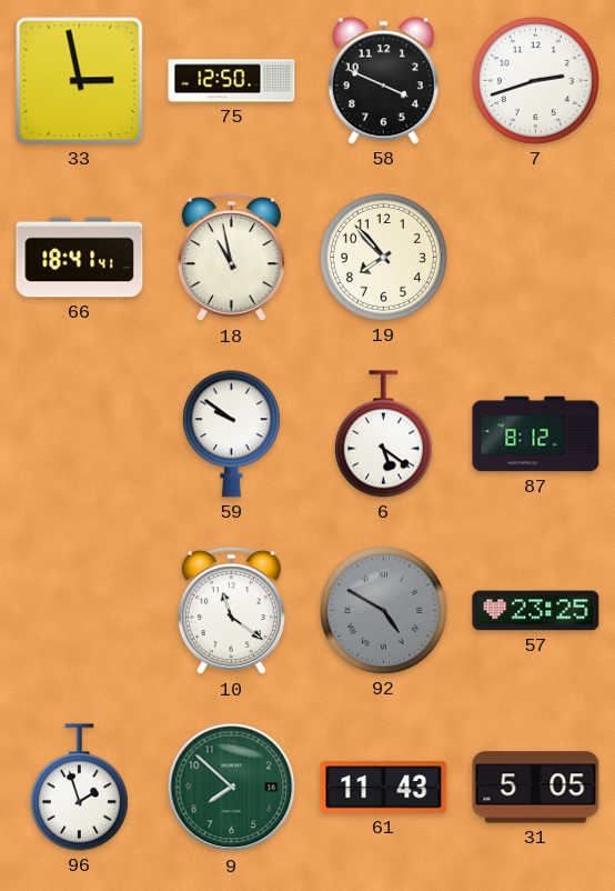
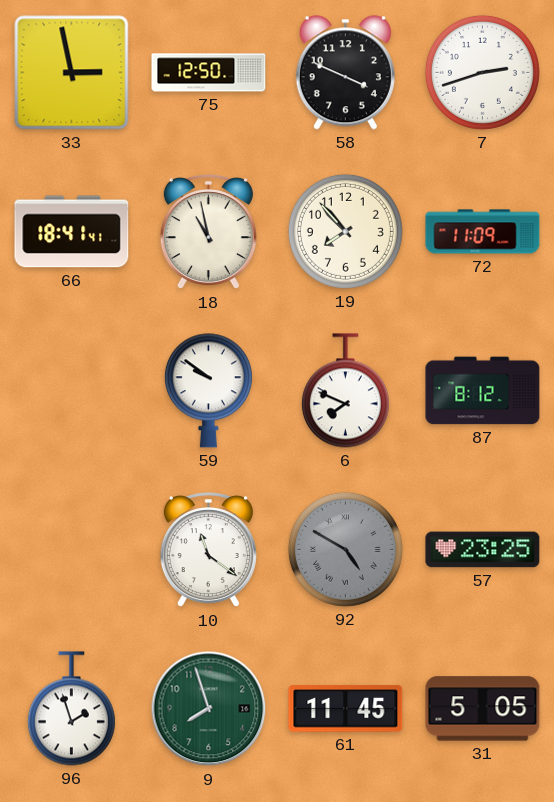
72: none -> 11:09 (483, 232)
6: 5:21 -> 7:49 (345, 391)
9: 7:52 -> 7:57 (209, 709)
61: 11:43 -> 11:45 (346, 709)
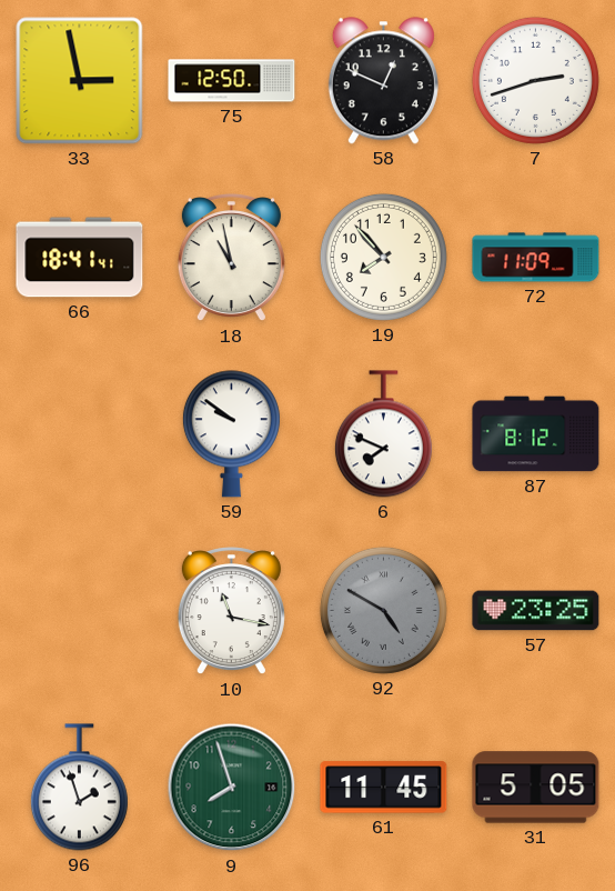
58: 3:49 -> 12:49 (383, 81)
10: 11:21 -> 11:17 (231, 611)
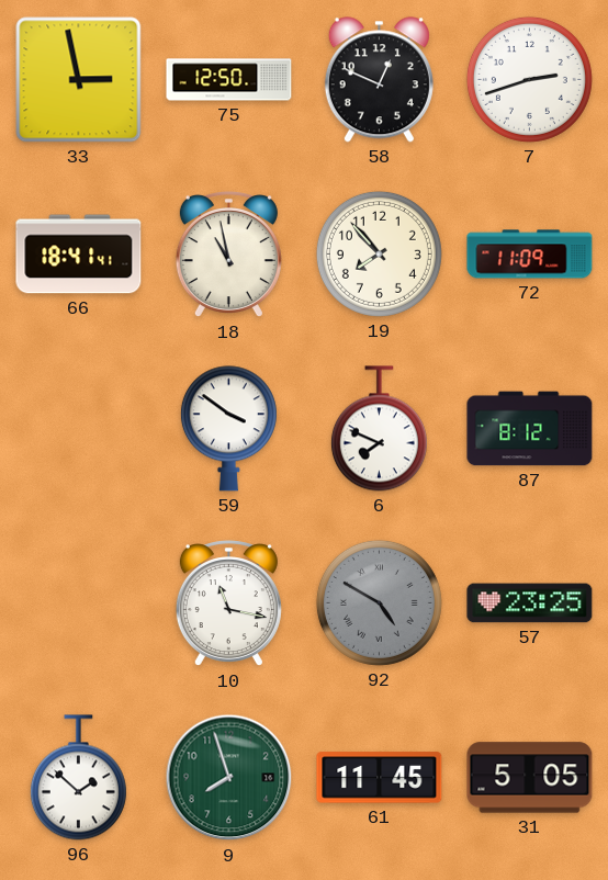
59: 9:51 -> 3:51 (228, 429)
96: 1:57 -> 1:52 (78, 778)
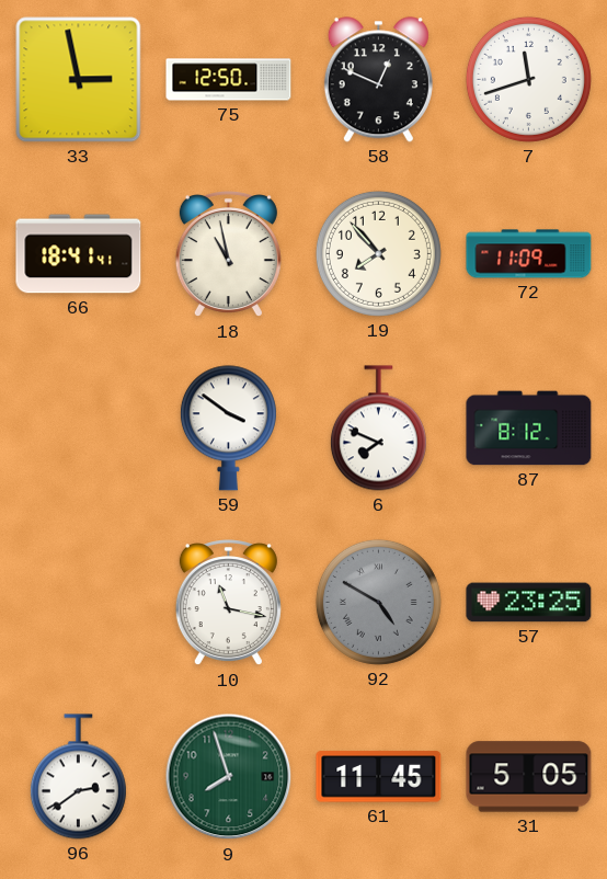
7: 2:42 -> 11:42 (528, 79)
96: 1:52 -> 2:39 (78, 777)
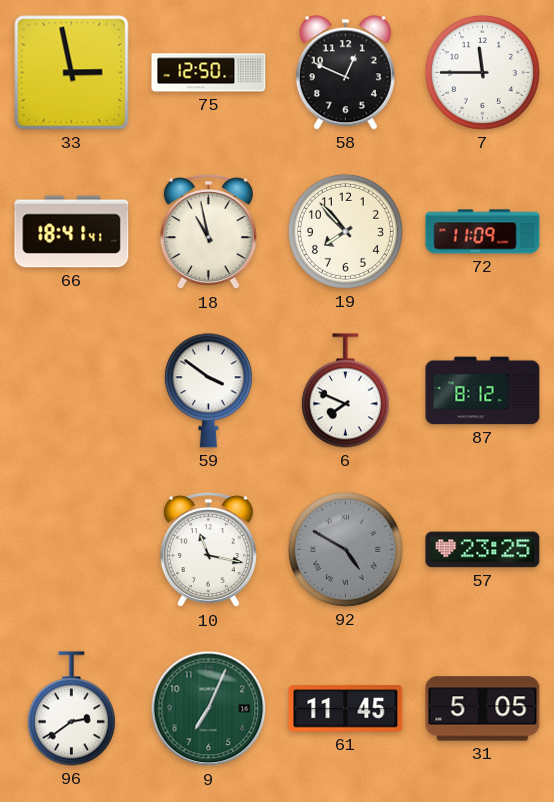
7: 11:42 -> 11:45 (482, 72)
9: 7:57 -> 7:04 (209, 709)
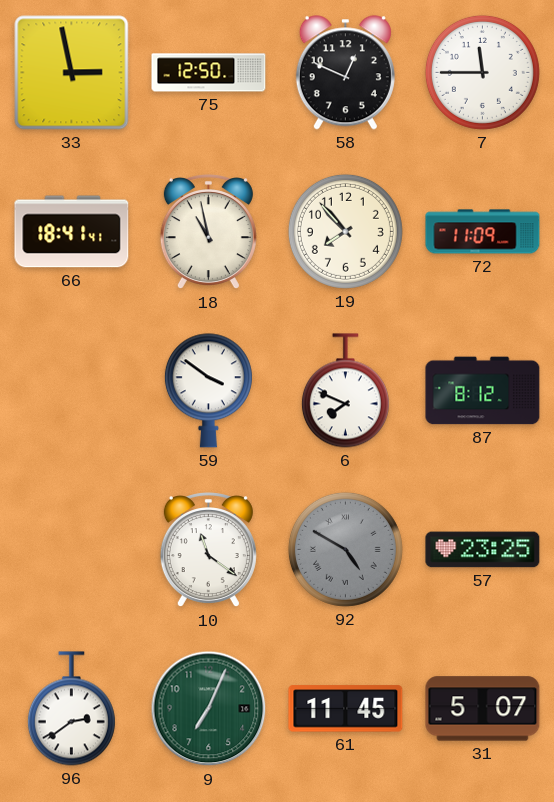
10: 11:17 -> 11:21 (208, 550)
31: 5:05 -> 5:07 (483, 709)
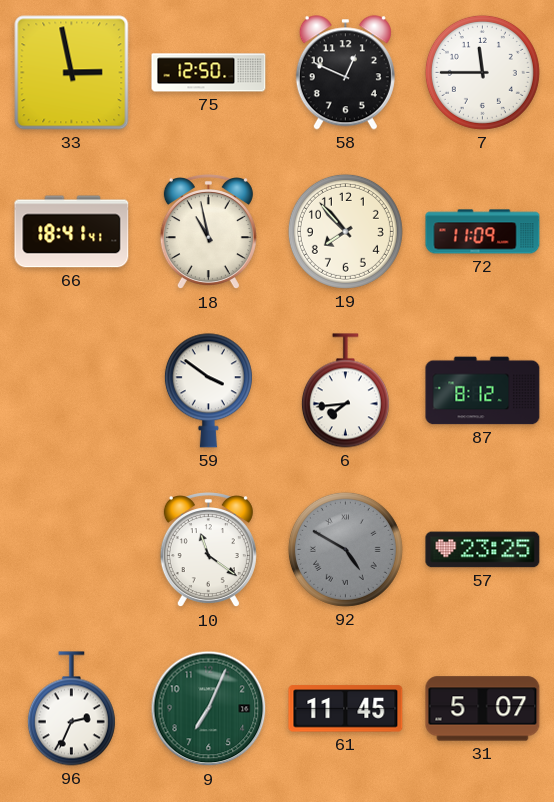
6: 7:49 -> 7:44 (345, 391)
96: 2:39 -> 2:34 (71, 709)
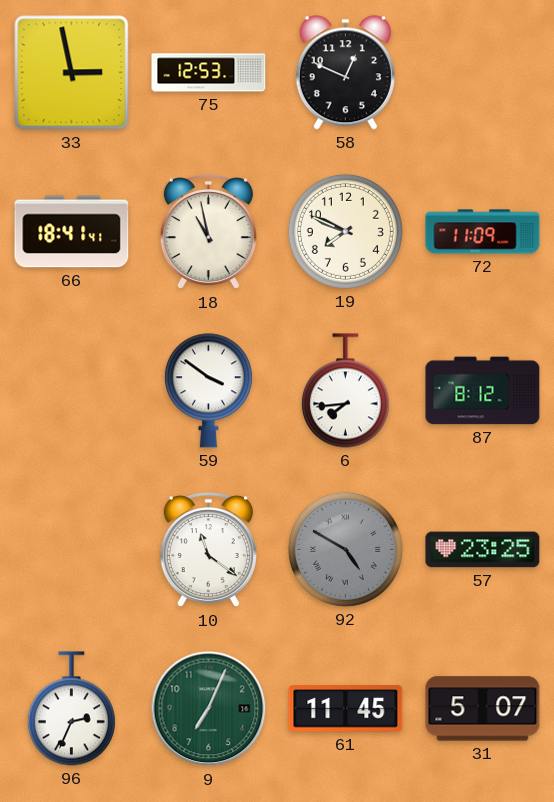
75: 12:50 -> 12:53 (209, 73)
7: 11:45 -> none (482, 72)
19: 7:53 -> 7:49 (345, 231)
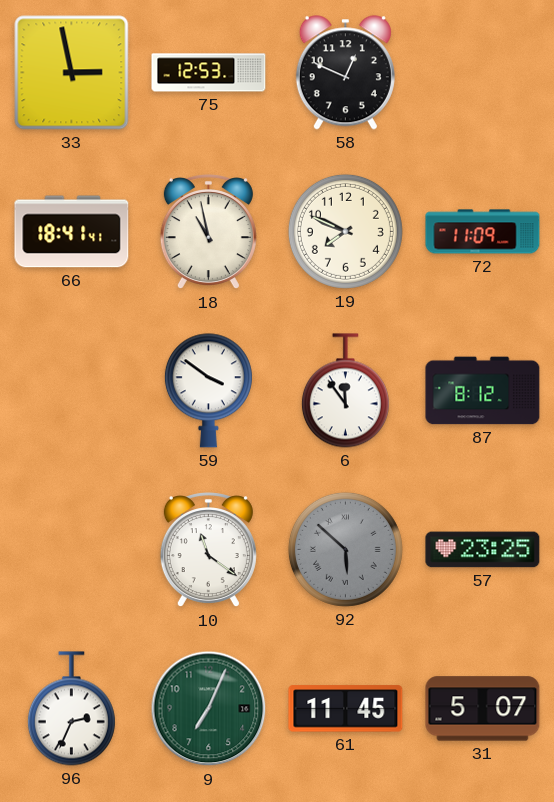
6: 7:44 -> 11:54 (345, 391)
92: 4:50 -> 5:52 (345, 549)
